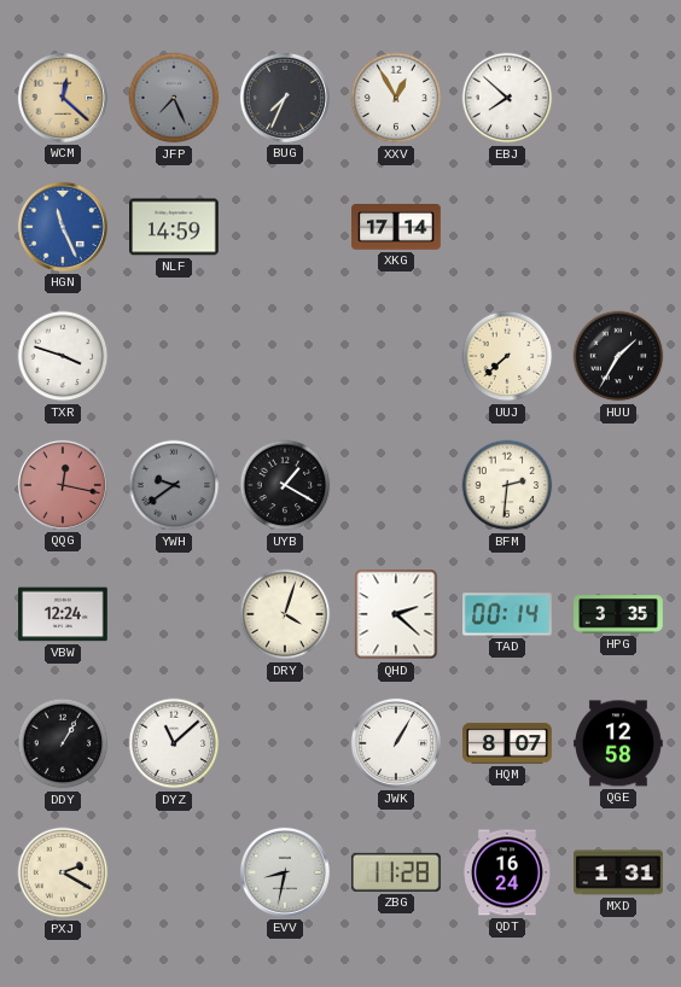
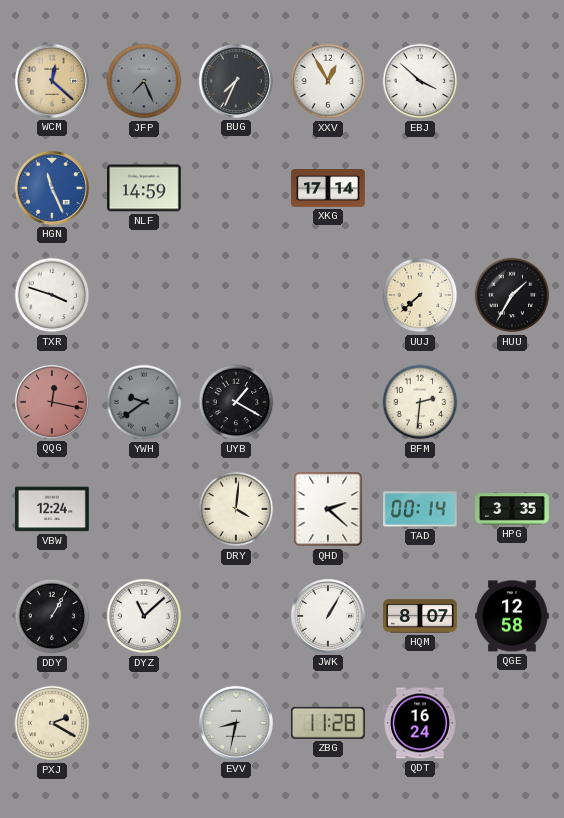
EBJ: 7:52 -> 3:52 (420, 81)
DRY: 4:03 -> 4:01 (236, 509)
MXD: 1:31 -> none (619, 872)
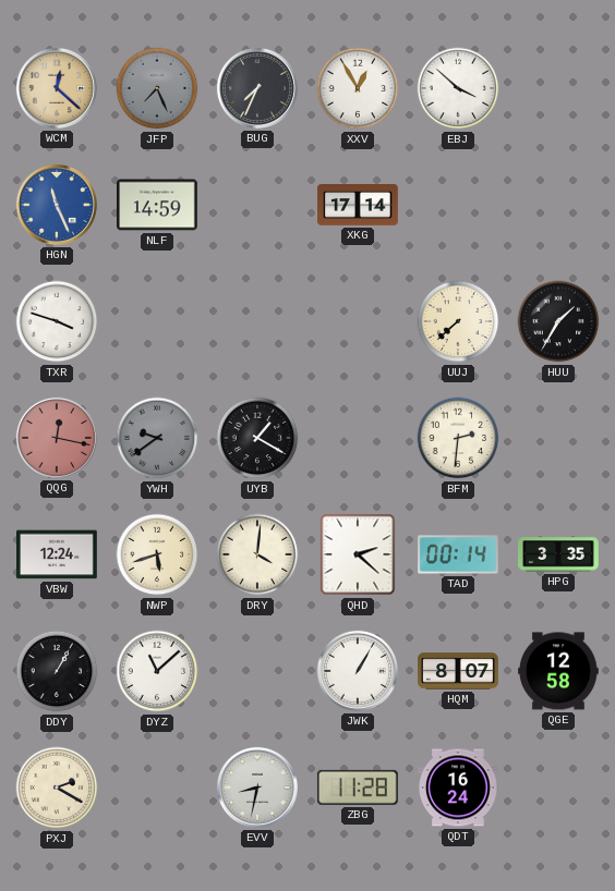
NWP: none -> 5:42 (157, 554)
